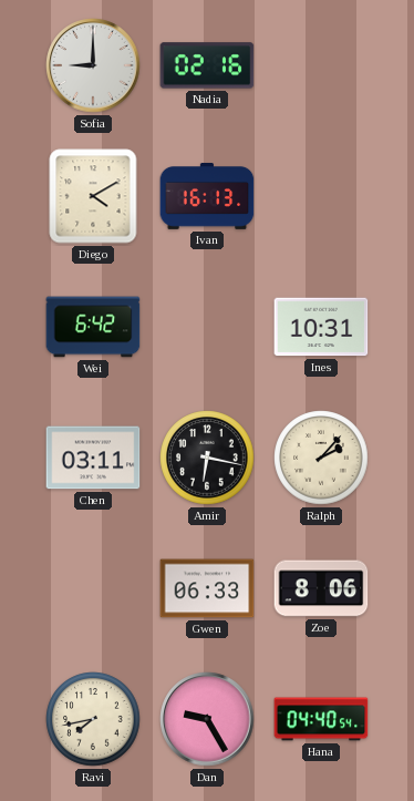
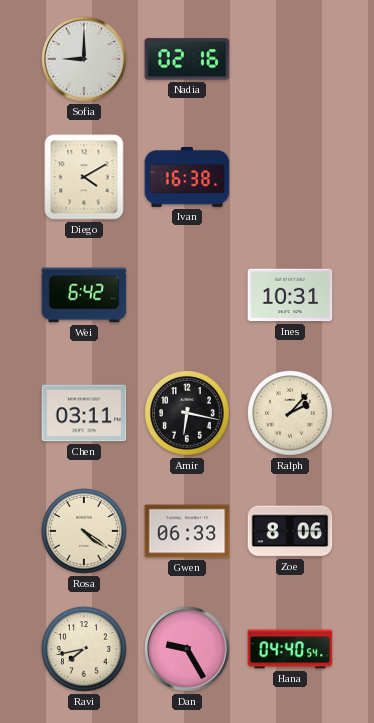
Ivan: 16:13 -> 16:38 (187, 178)
Rosa: none -> 4:21 (84, 531)
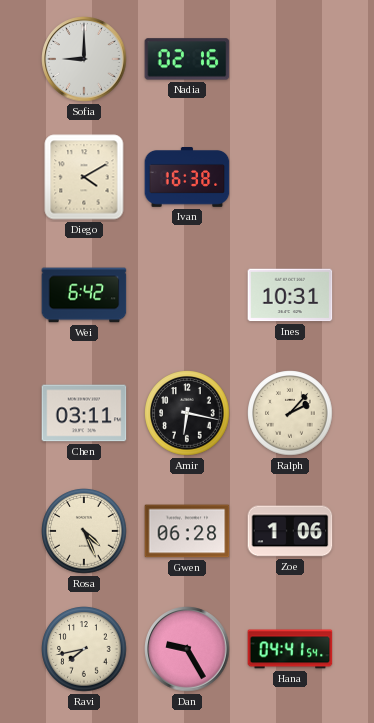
Rosa: 4:21 -> 4:26 (84, 531)
Gwen: 06:33 -> 06:28 (187, 531)
Zoe: 8:06 -> 1:06 (290, 531)
Hana: 04:40 -> 04:41 (290, 649)
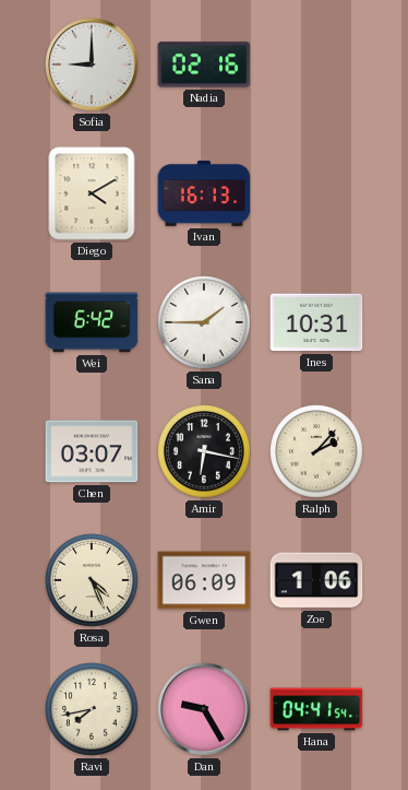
Ivan: 16:38 -> 16:13 (204, 194)
Sana: none -> 1:45 (204, 322)
Chen: 03:11 -> 03:07 (92, 451)
Gwen: 06:28 -> 06:09 (204, 580)
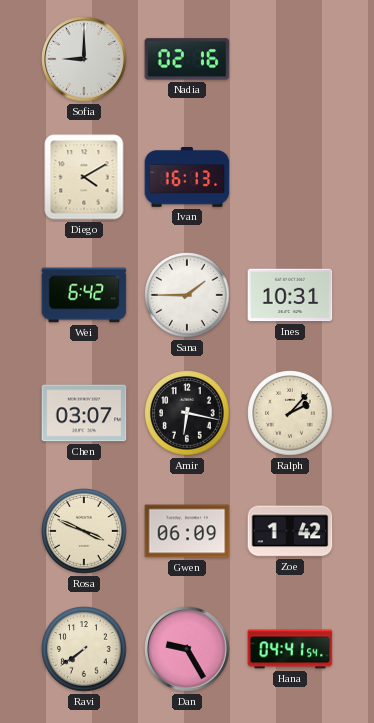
Rosa: 4:26 -> 3:49 (84, 531)
Zoe: 1:06 -> 1:42 (290, 531)
Ravi: 7:43 -> 7:39 (84, 649)
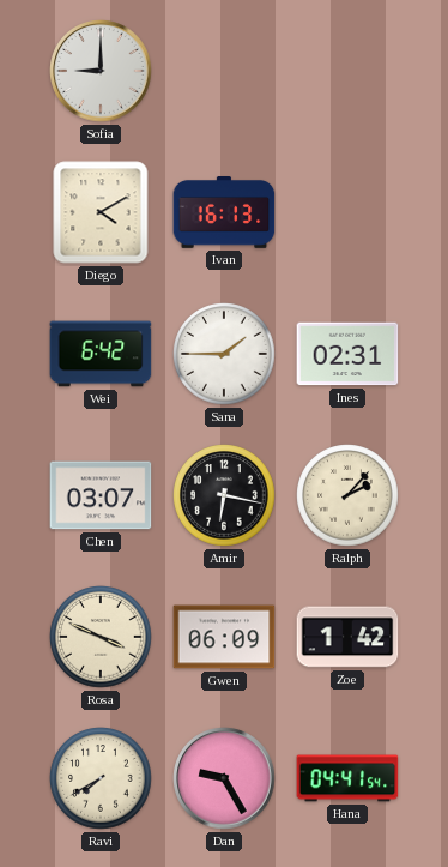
Nadia: 02:16 -> none (187, 59)
Ines: 10:31 -> 02:31 (347, 354)
Ravi: 7:39 -> 7:40 (101, 778)
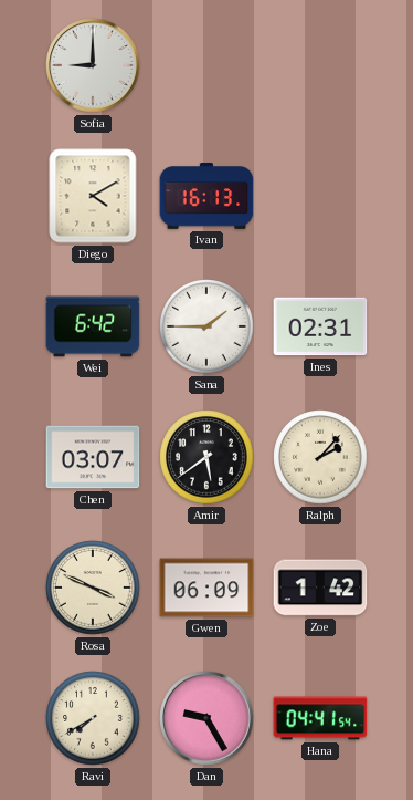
Amir: 6:17 -> 5:39 (206, 457)
